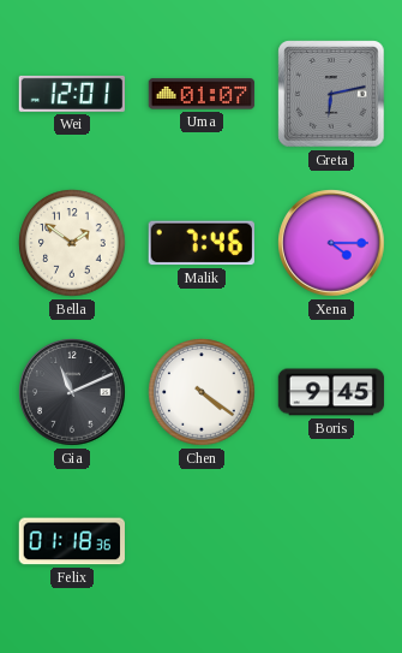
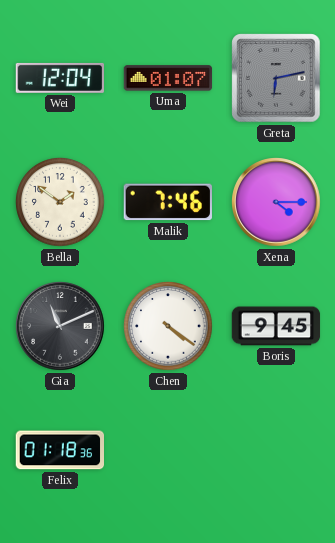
Wei: 12:01 -> 12:04 (59, 78)
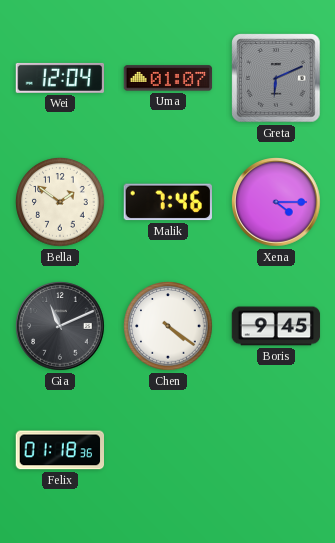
Greta: 6:13 -> 6:11 (276, 78)
